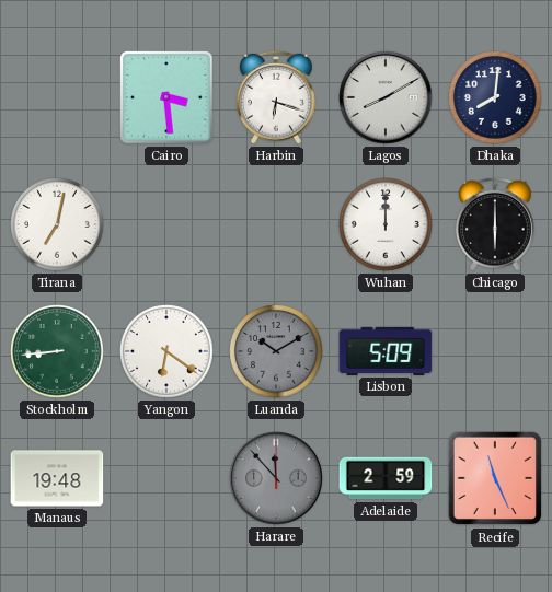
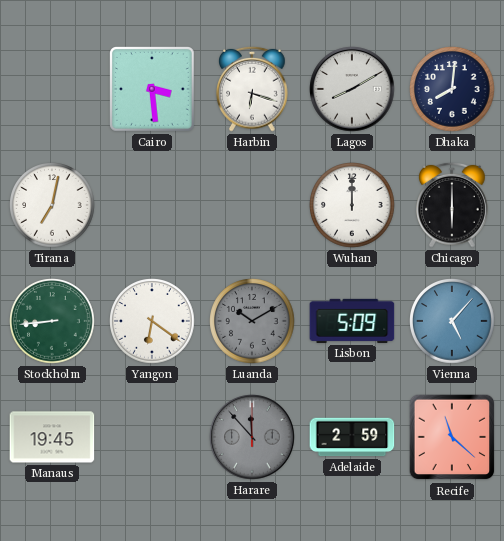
Vienna: none -> 5:07 (452, 321)
Manaus: 19:48 -> 19:45 (52, 437)
Recife: 11:26 -> 11:22 (452, 437)
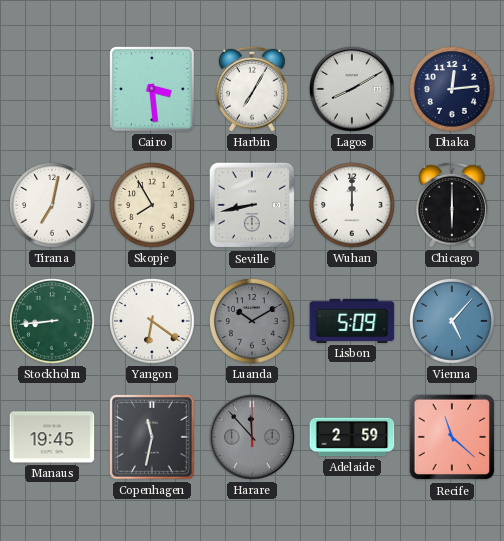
Harbin: 6:18 -> 7:05 (252, 89)
Dhaka: 8:01 -> 12:14 (452, 89)
Skopje: none -> 7:55 (152, 205)
Seville: none -> 8:43 (252, 205)
Copenhagen: none -> 11:32 (153, 438)
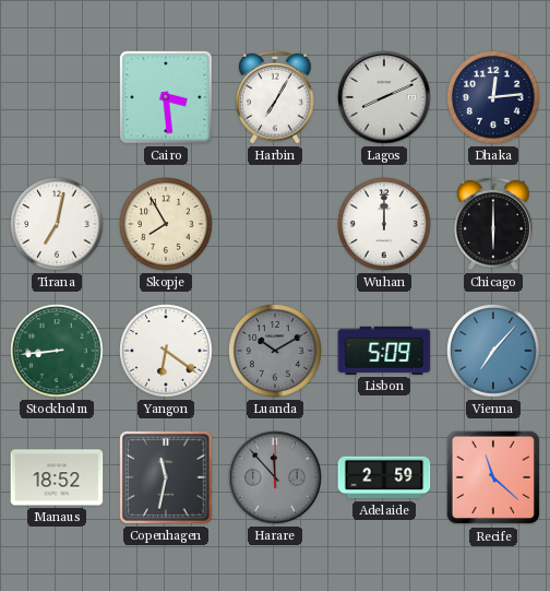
Lagos: 8:10 -> 8:11 (384, 97)
Seville: 8:43 -> none (252, 205)
Vienna: 5:07 -> 7:07 (493, 351)
Manaus: 19:45 -> 18:52 (57, 477)
